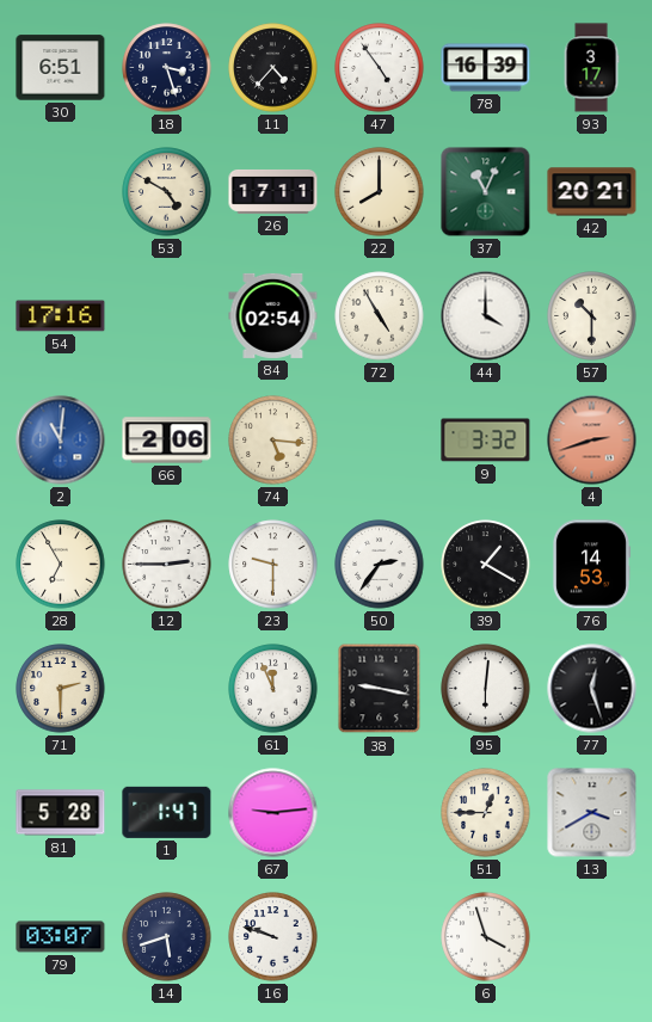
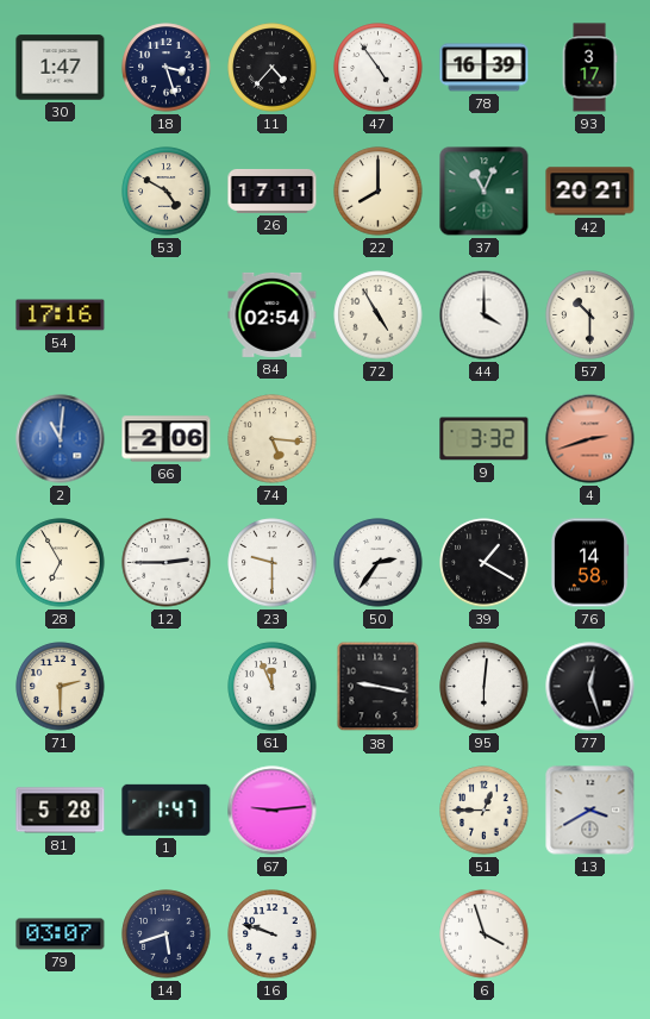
30: 6:51 -> 1:47 (61, 68)
76: 14:53 -> 14:58 (589, 563)
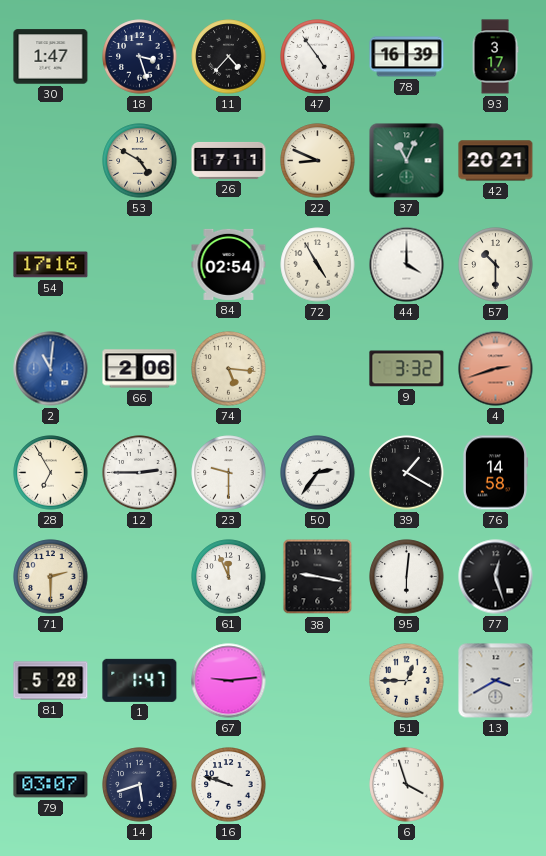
22: 8:00 -> 8:49 (318, 161)
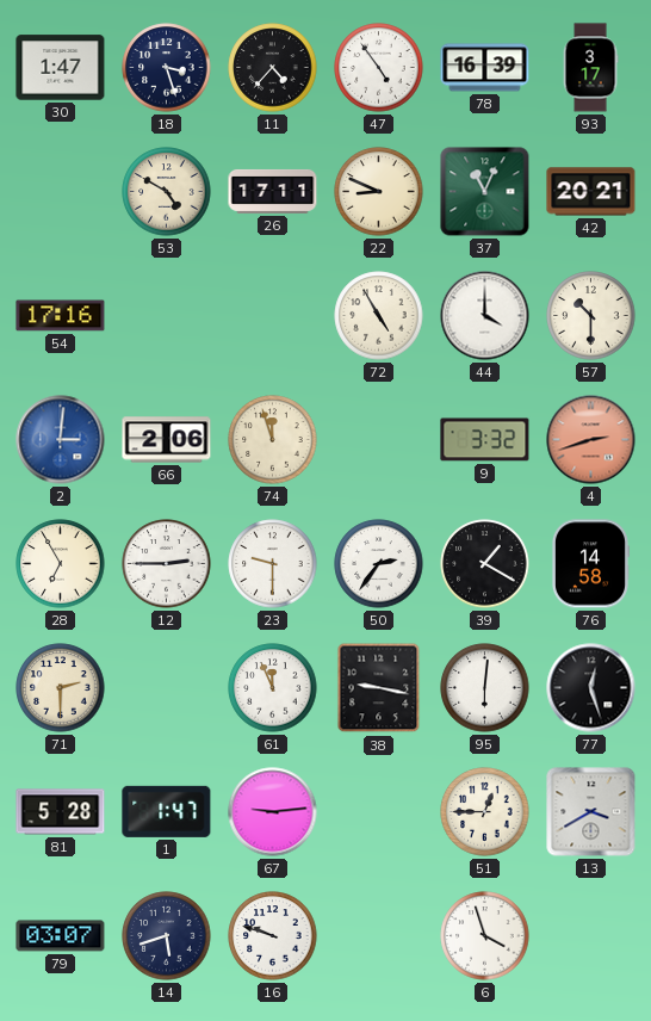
84: 02:54 -> none (229, 264)
2: 11:01 -> 3:01 (61, 440)
74: 5:16 -> 11:57 (273, 440)
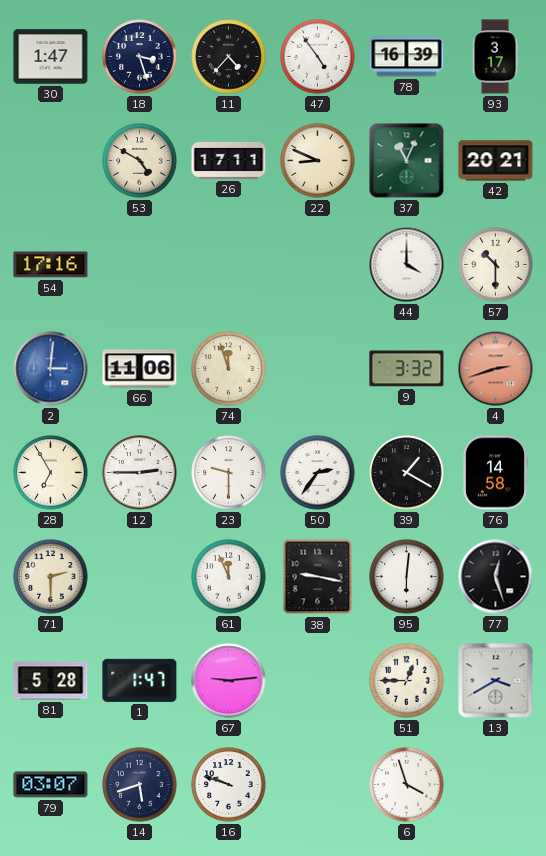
72: 4:55 -> none (379, 316)
66: 2:06 -> 11:06 (140, 369)
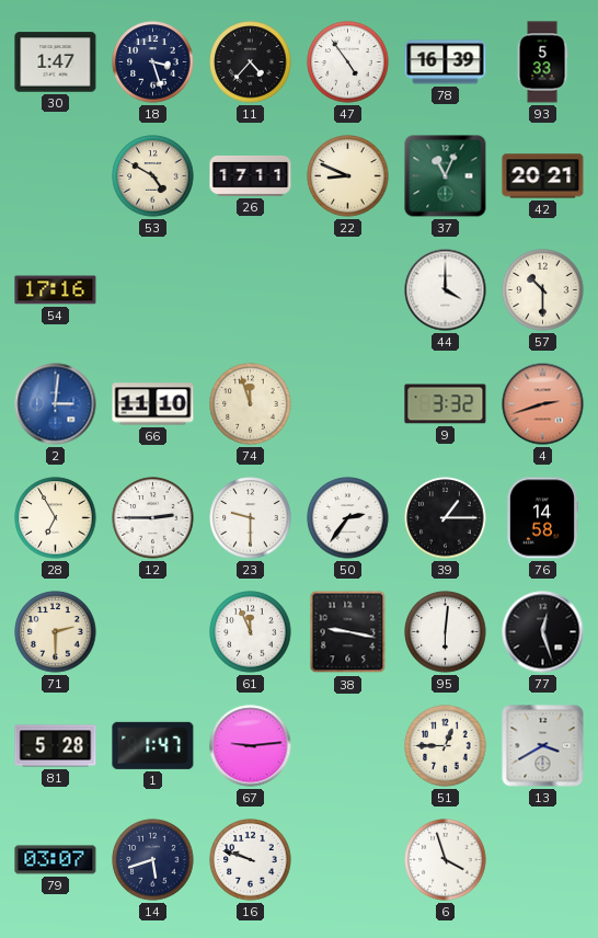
93: 3:17 -> 5:33 (542, 62)
66: 11:06 -> 11:10 (153, 404)
39: 1:20 -> 1:15 (446, 518)
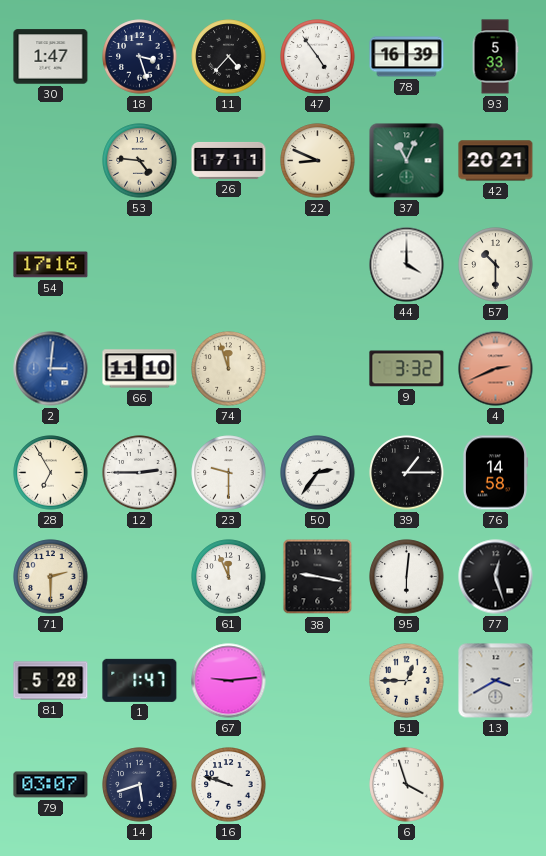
53: 4:50 -> 4:46 (140, 161)
4: 2:42 -> 2:41 (496, 369)
